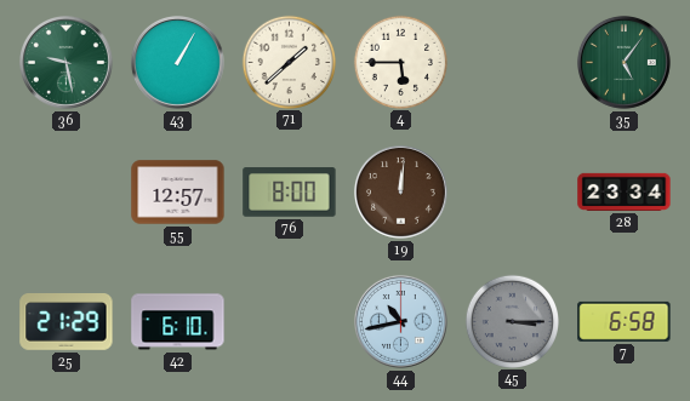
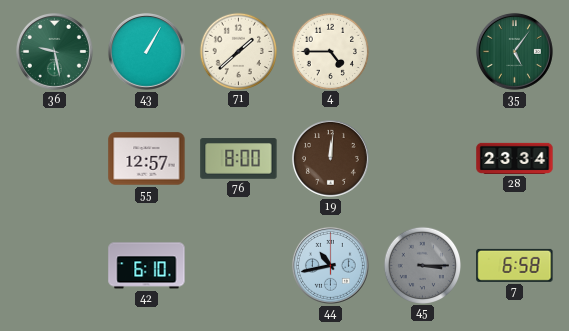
4: 5:45 -> 4:45 (330, 51)
25: 21:29 -> none (67, 322)
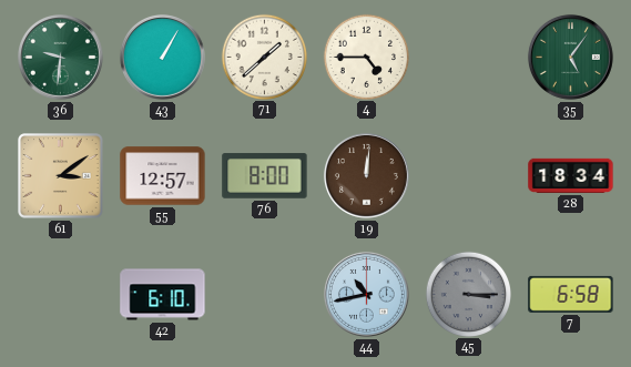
36: 9:28 -> 9:31 (60, 57)
61: none -> 3:09 (61, 176)
28: 23:34 -> 18:34 (571, 175)
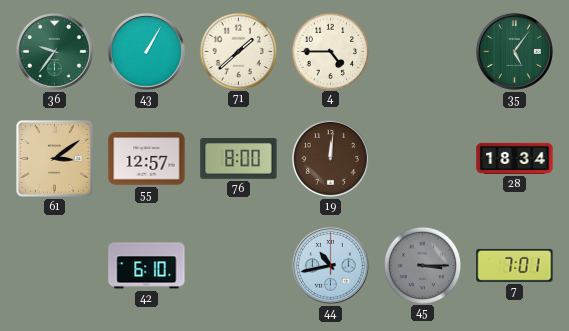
36: 9:31 -> 9:36 (54, 51)
7: 6:58 -> 7:01 (515, 265)
